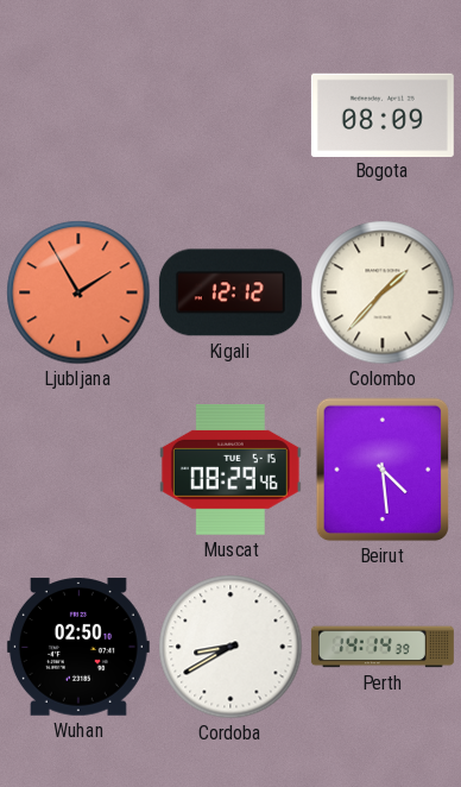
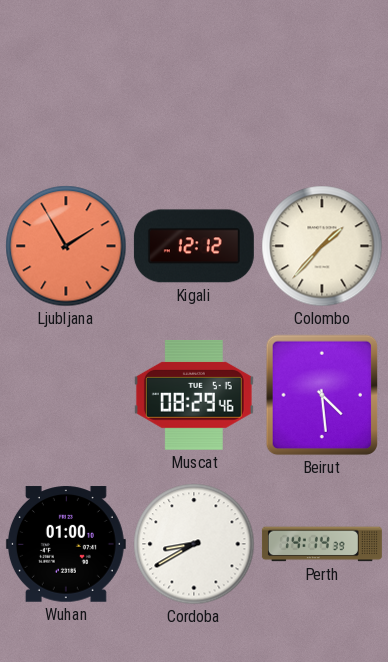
Bogota: 08:09 -> none (383, 114)
Wuhan: 02:50 -> 01:00 (66, 544)
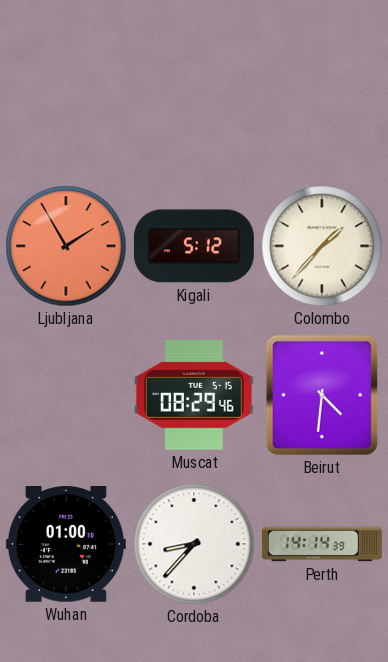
Kigali: 12:12 -> 5:12 (194, 246)
Beirut: 4:29 -> 4:31 (322, 395)
Cordoba: 8:40 -> 8:37 (194, 544)
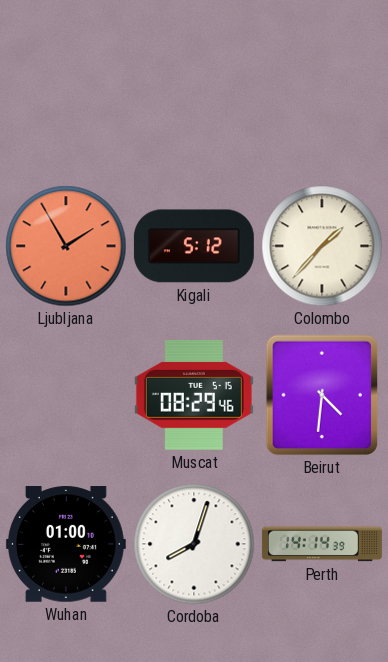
Cordoba: 8:37 -> 8:03 (194, 544)
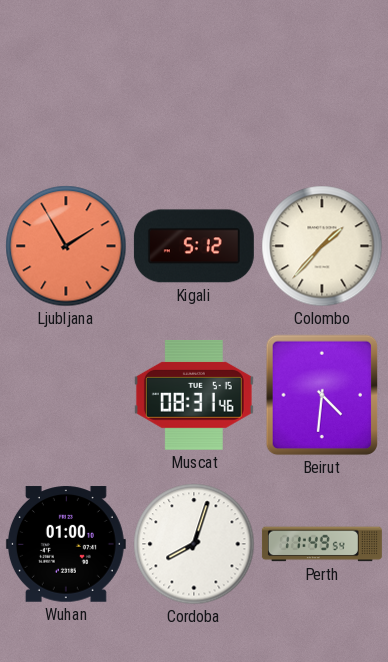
Muscat: 08:29 -> 08:31 (194, 396)
Perth: 14:14 -> 11:49 (322, 544)
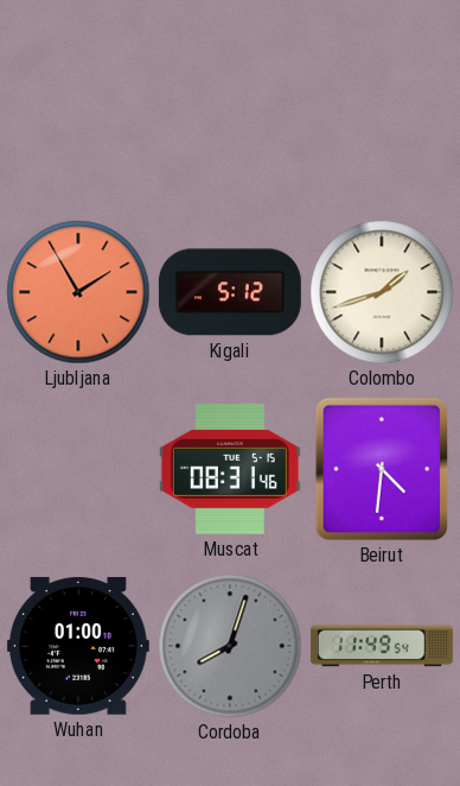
Colombo: 1:37 -> 1:42 (382, 292)
Cordoba dial: white -> grey (230, 646)
